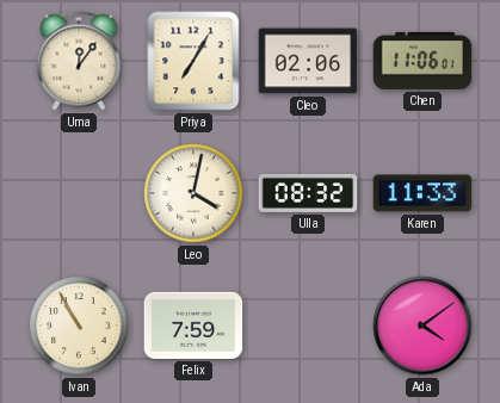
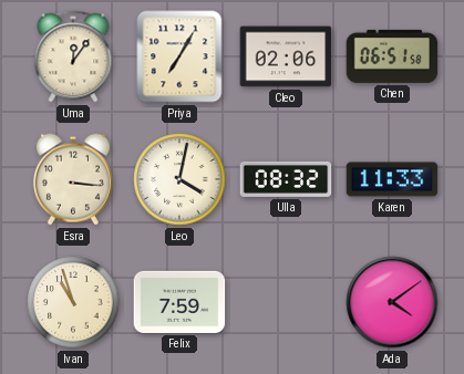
Chen: 11:06 -> 06:51 (392, 56)
Esra: none -> 3:16 (73, 179)
Ivan: 10:55 -> 10:57 (73, 302)
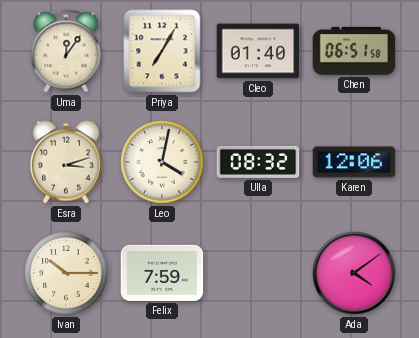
Cleo: 02:06 -> 01:40 (258, 51)
Esra: 3:16 -> 3:12 (66, 162)
Karen: 11:33 -> 12:06 (354, 162)
Ivan: 10:57 -> 10:15 (66, 273)
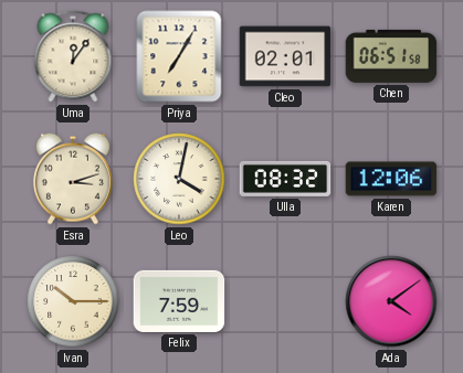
Cleo: 01:40 -> 02:01 (285, 56)
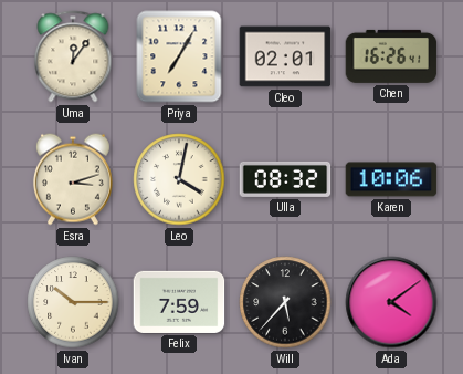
Chen: 06:51 -> 16:26 (391, 56)
Karen: 12:06 -> 10:06 (391, 179)
Will: none -> 5:37 (285, 302)
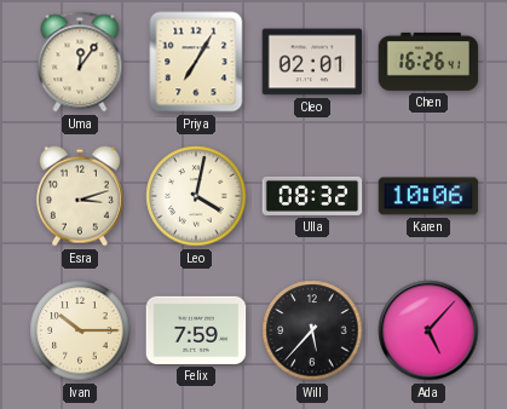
Ada: 4:09 -> 5:07 (428, 330)
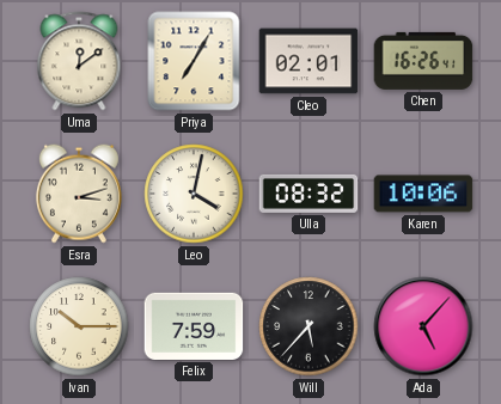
Uma: 12:06 -> 12:09 (79, 61)
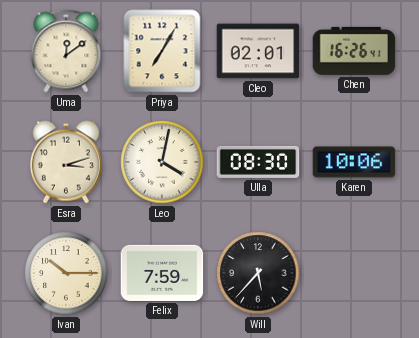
Ulla: 08:32 -> 08:30 (258, 162)
Ada: 5:07 -> none (423, 326)
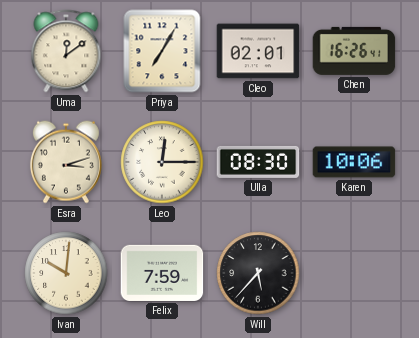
Leo: 4:02 -> 12:15 (162, 162)
Ivan: 10:15 -> 10:01 (66, 273)
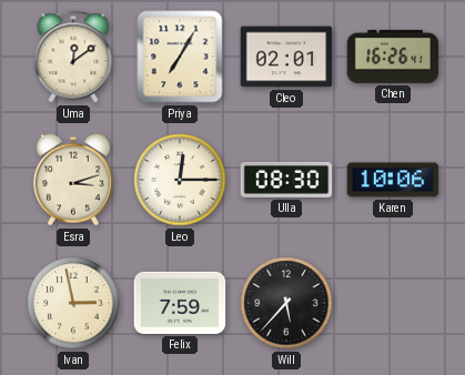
Ivan: 10:01 -> 2:58 (73, 303)
